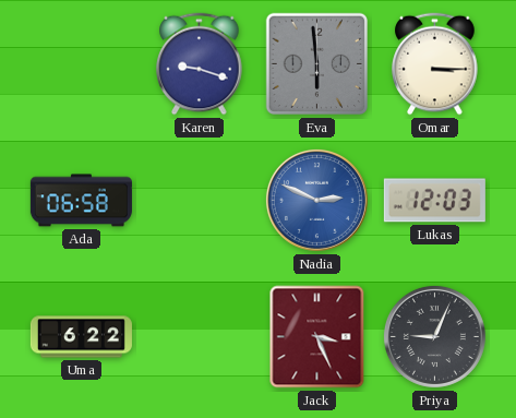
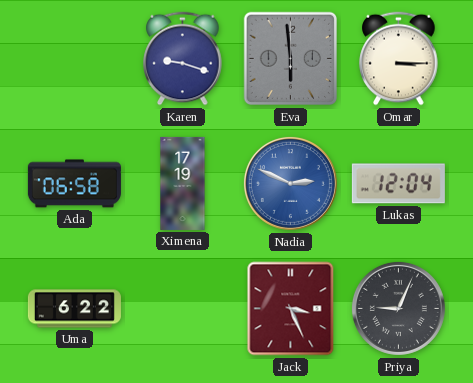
Ximena: none -> 17:19 (183, 183)
Lukas: 12:03 -> 12:04 (398, 184)
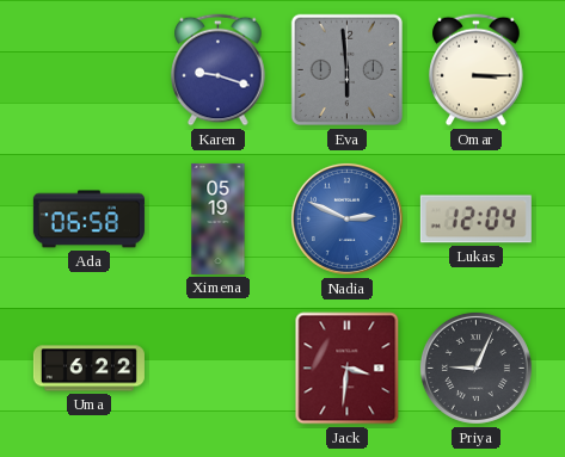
Ximena: 17:19 -> 05:19 (219, 218)
Jack: 3:26 -> 3:31 (348, 369)
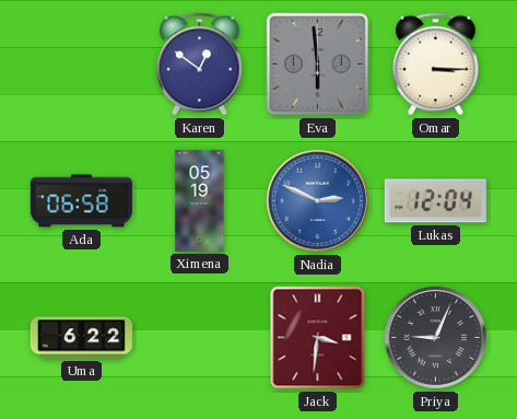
Karen: 9:18 -> 12:51 (200, 65)
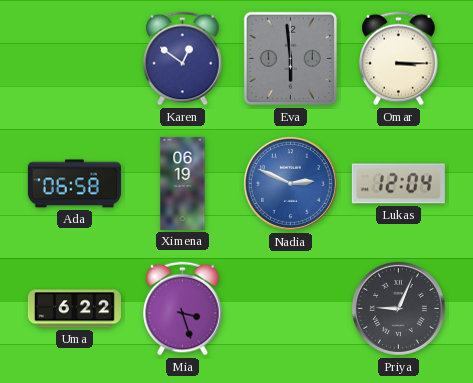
Ximena: 05:19 -> 06:19 (183, 183)
Mia: none -> 3:27 (183, 309)
Jack: 3:31 -> none (318, 338)
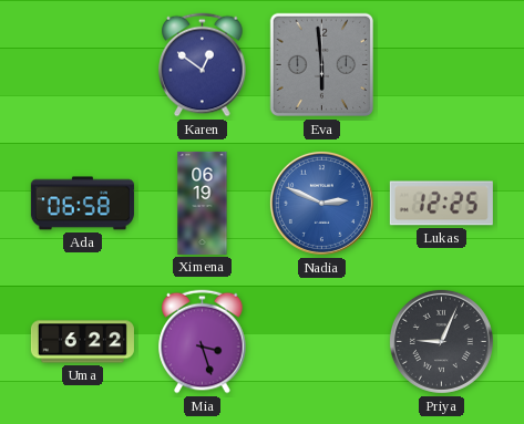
Omar: 3:15 -> none (399, 59)
Lukas: 12:04 -> 12:25 (441, 204)
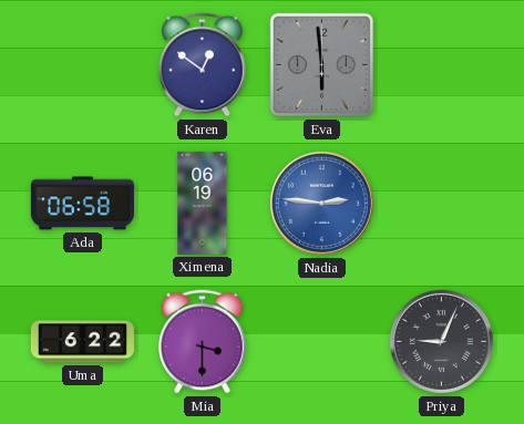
Nadia: 2:49 -> 2:46 (321, 203)
Lukas: 12:25 -> none (441, 204)
Mia: 3:27 -> 3:30 (203, 342)
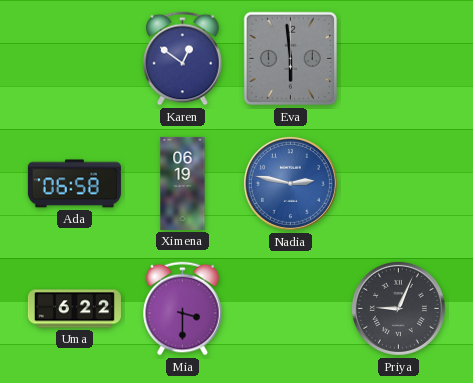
Nadia: 2:46 -> 2:47 (290, 183)
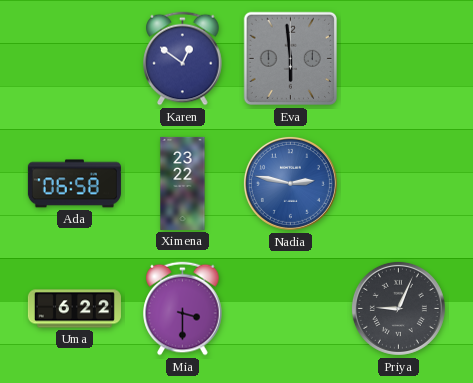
Ximena: 06:19 -> 23:22 (183, 183)
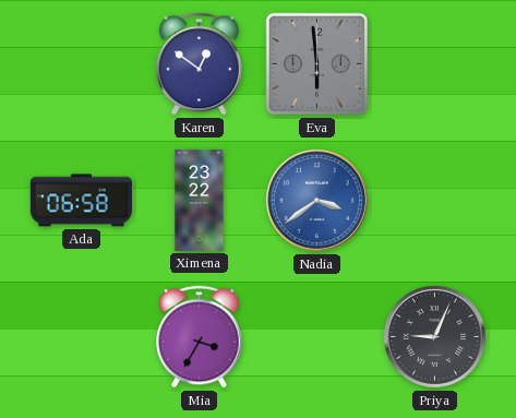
Nadia: 2:47 -> 3:39 (316, 200)
Uma: 6:22 -> none (74, 309)
Mia: 3:30 -> 3:35 (200, 337)
